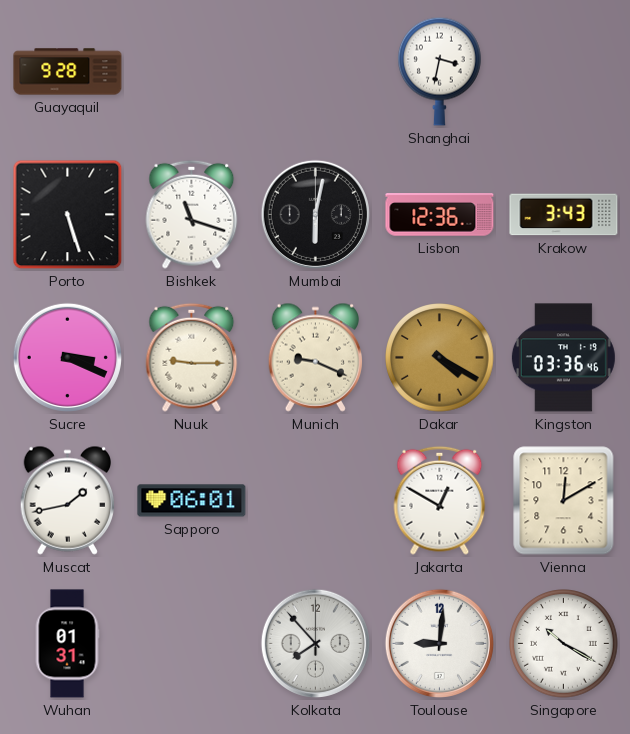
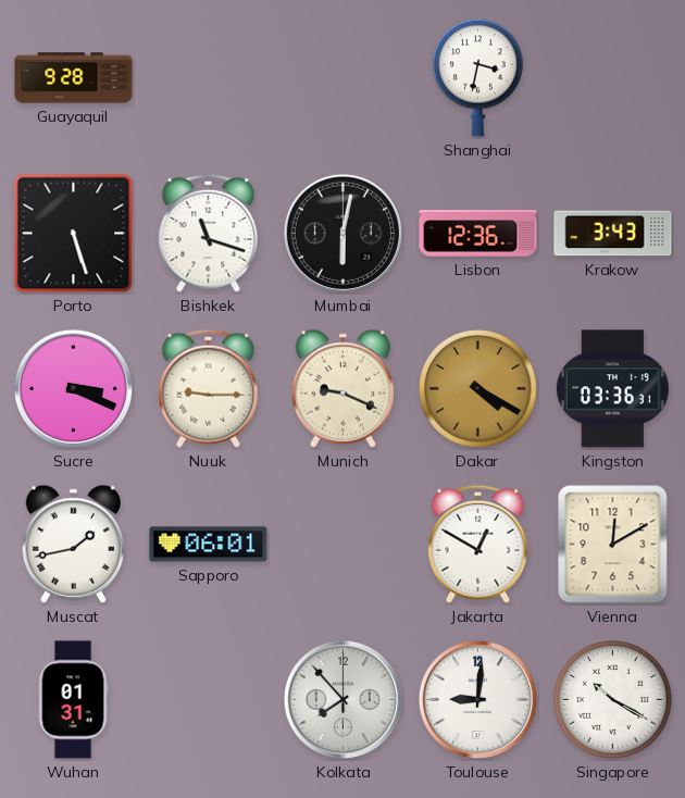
Kingston: 03:36:46 -> 03:36:31 (612, 389)
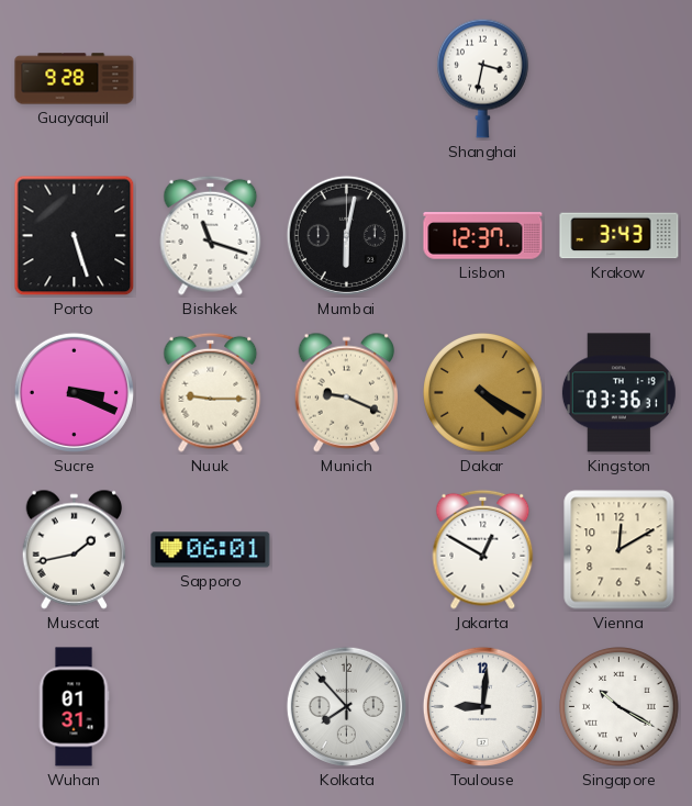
Lisbon: 12:36 -> 12:37 (483, 236)
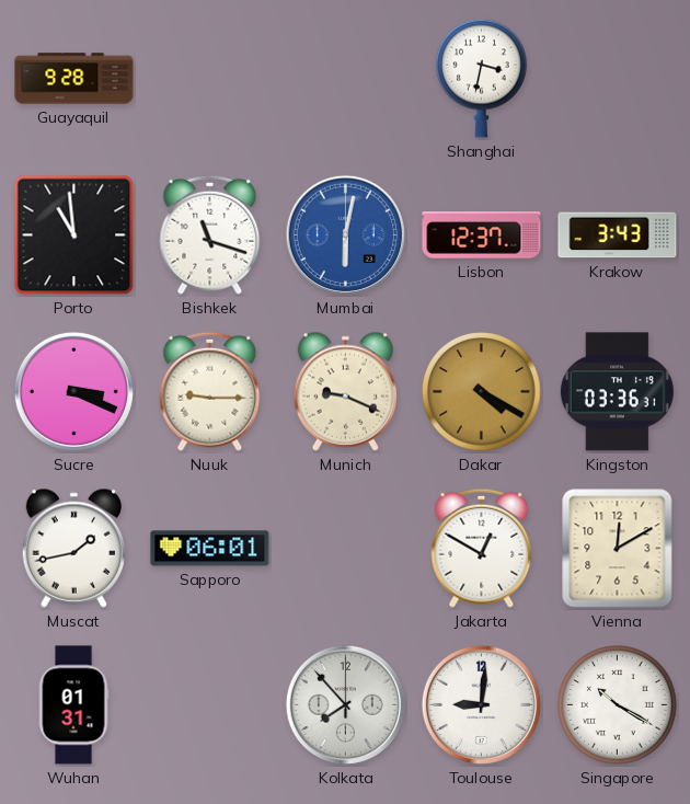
Porto: 5:27 -> 10:59 (74, 236)
Mumbai dial: black -> blue (345, 234)
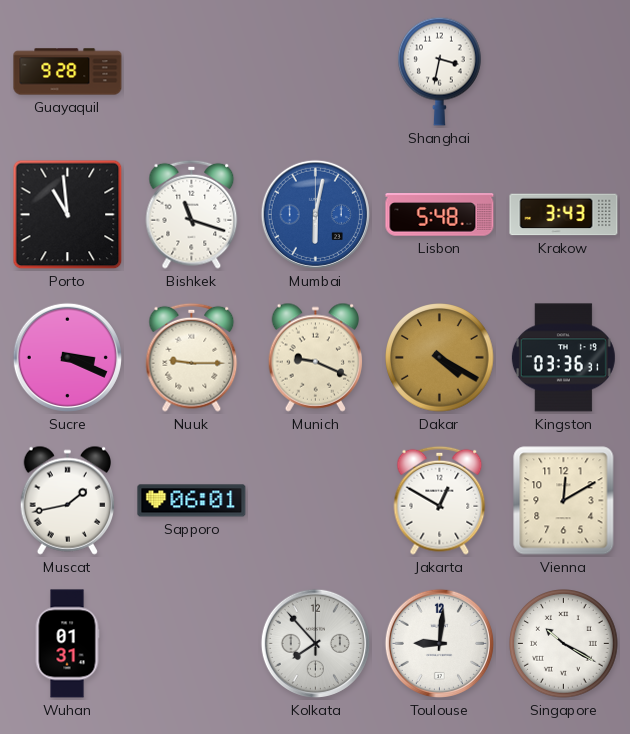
Lisbon: 12:37 -> 5:48 (440, 215)
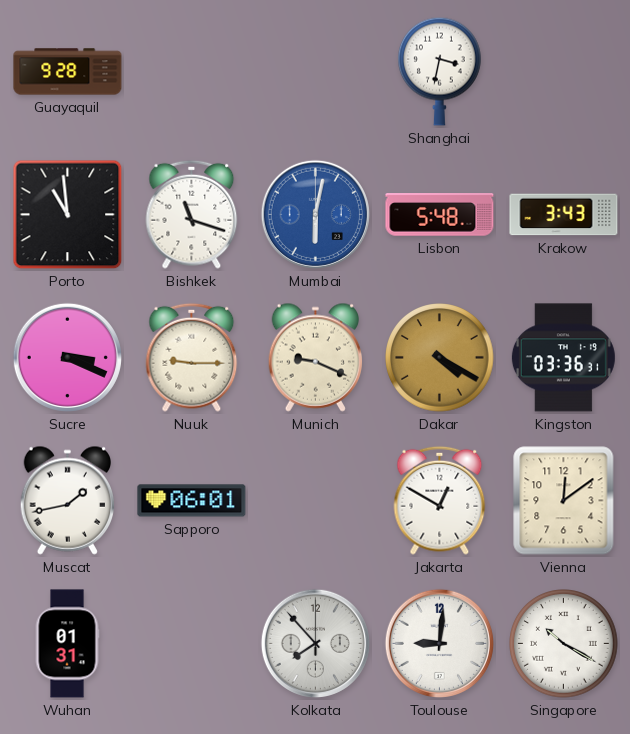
Vienna: 12:10 -> 12:09 (564, 501)
